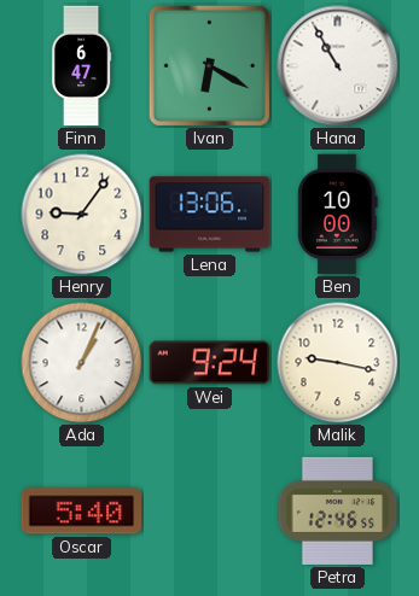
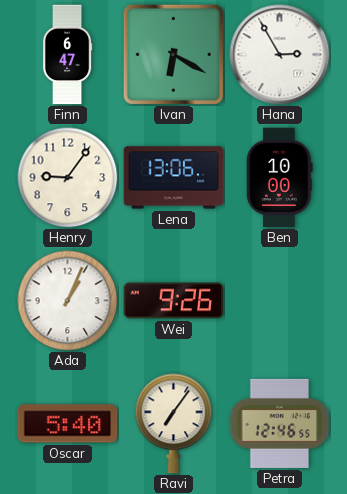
Hana: 10:55 -> 2:55 (280, 55)
Wei: 9:24 -> 9:26 (174, 301)
Malik: 9:17 -> none (338, 363)
Ravi: none -> 7:06 (174, 424)
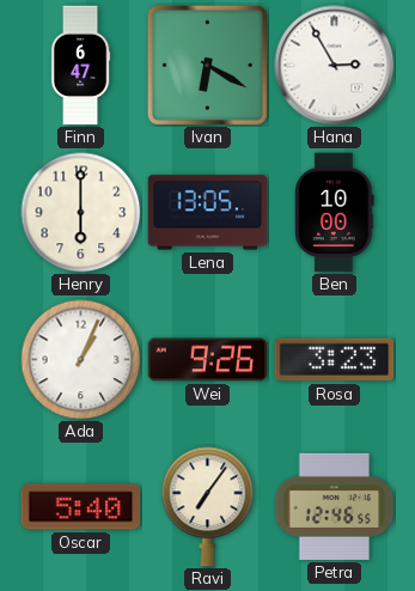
Henry: 9:06 -> 6:00 (81, 213)
Lena: 13:06 -> 13:05 (208, 213)
Rosa: none -> 3:23 (335, 360)
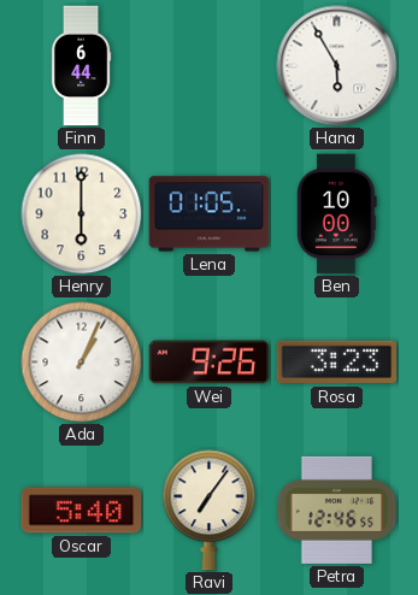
Finn: 6:47 -> 6:44 (81, 66)
Ivan: 6:20 -> none (207, 65)
Hana: 2:55 -> 5:55 (337, 66)
Lena: 13:05 -> 01:05 (210, 214)
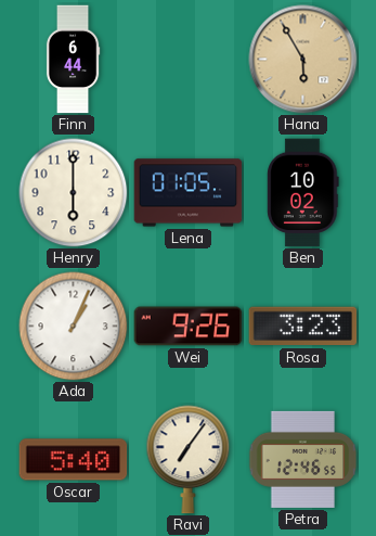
Hana dial: white -> champagne (303, 60)
Ben: 10:00 -> 10:02 (303, 193)
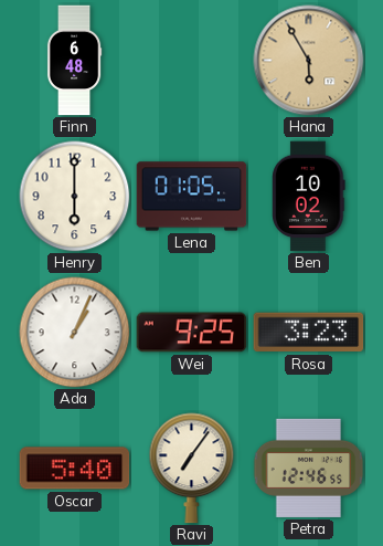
Finn: 6:44 -> 6:48 (74, 61)
Wei: 9:26 -> 9:25 (192, 333)
